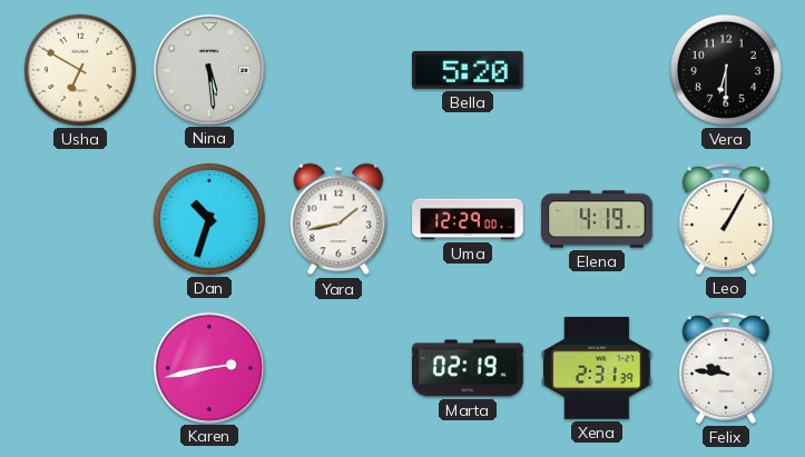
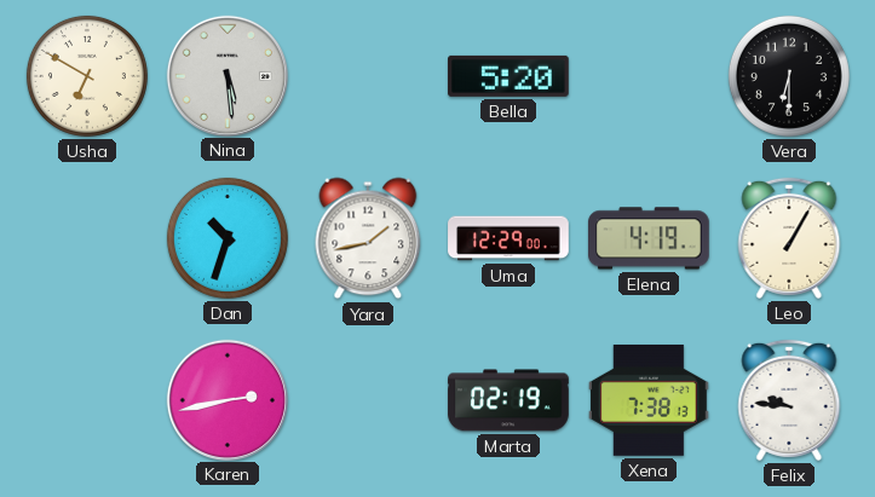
Xena: 2:31 -> 7:38 (650, 400)
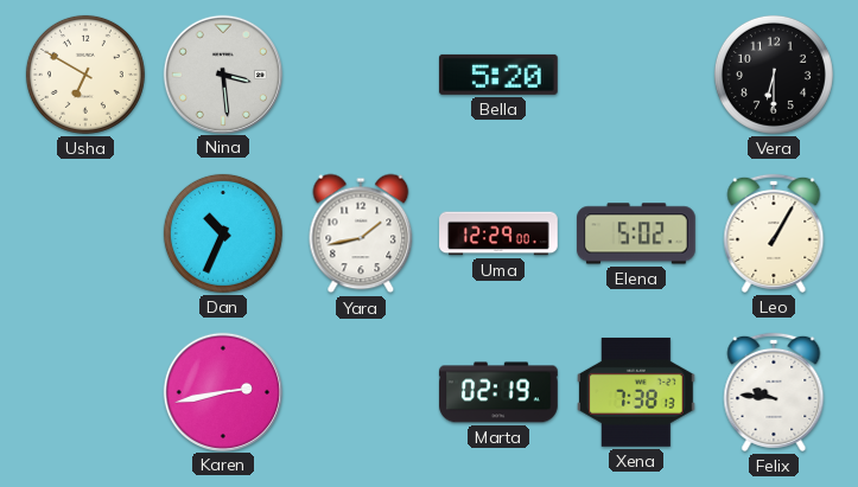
Nina: 5:29 -> 3:29 (222, 73)
Dan: 10:33 -> 10:34 (223, 233)
Elena: 4:19 -> 5:02 (636, 233)
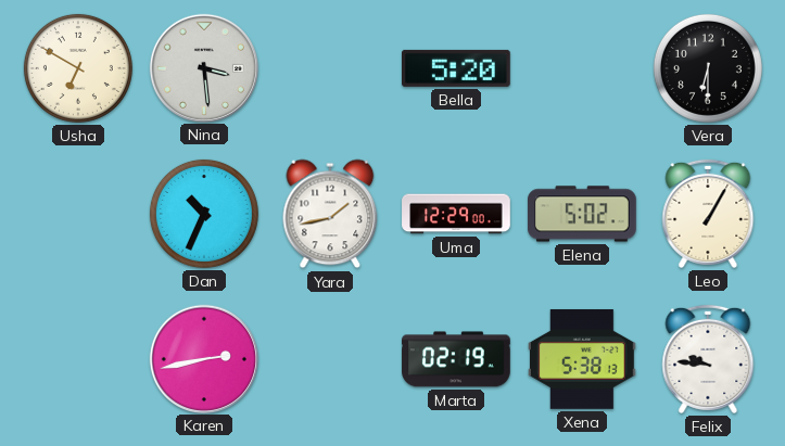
Xena: 7:38 -> 5:38 (583, 359)
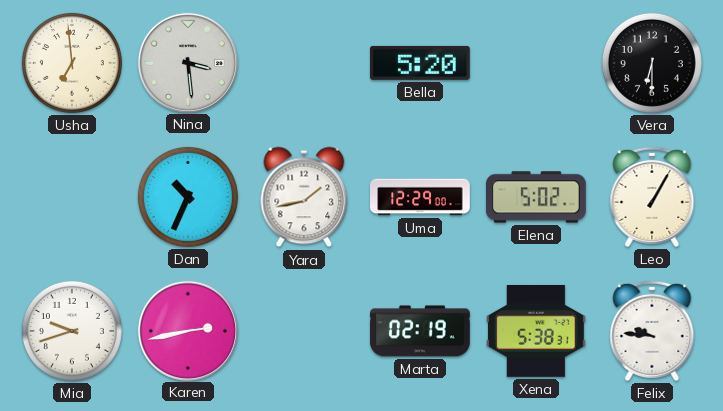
Usha: 6:50 -> 6:59 (72, 63)
Mia: none -> 9:42 (72, 331)
Xena: 5:38:13 -> 5:38:31 (537, 331)
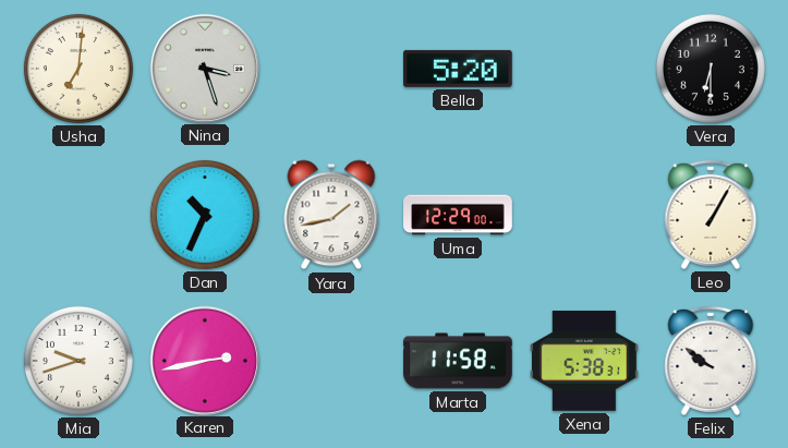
Usha: 6:59 -> 7:01 (78, 69)
Nina: 3:29 -> 3:27 (204, 68)
Elena: 5:02 -> none (536, 197)
Marta: 02:19 -> 11:58 (458, 361)
Felix: 9:46 -> 9:51 (711, 361)
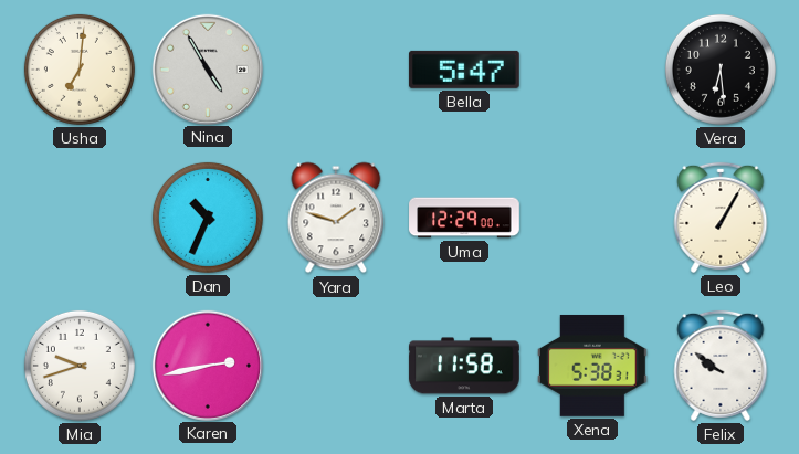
Nina: 3:27 -> 4:55 (207, 68)
Bella: 5:20 -> 5:47 (465, 70)
Vera: 6:30 -> 6:29 (721, 70)
Yara: 1:43 -> 1:48 (336, 218)
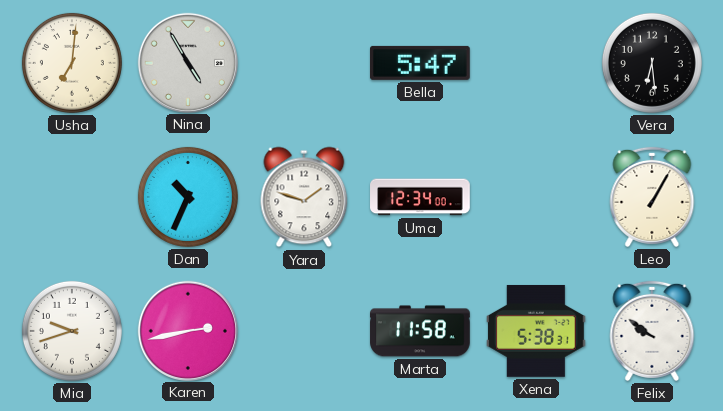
Uma: 12:29 -> 12:34 (420, 197)
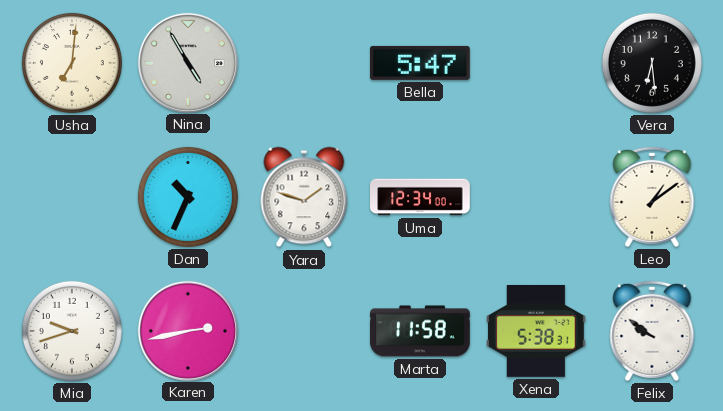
Leo: 1:05 -> 1:09 (652, 197)
